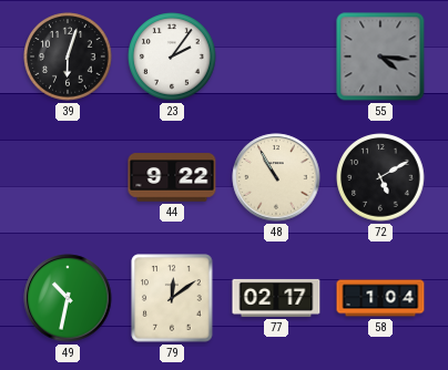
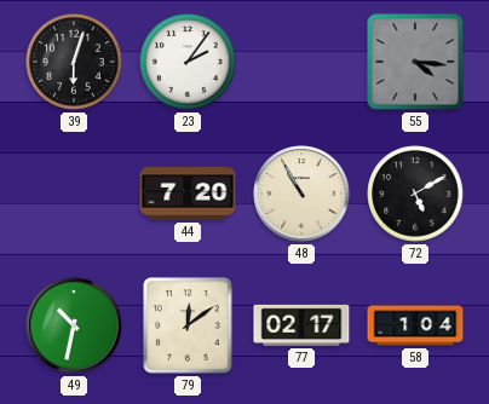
44: 9:22 -> 7:20 (188, 194)
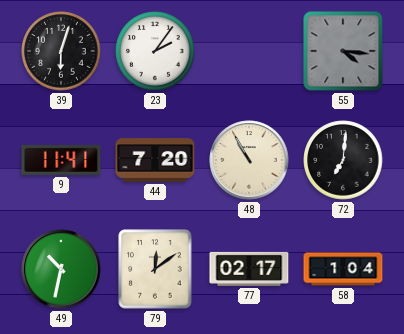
9: none -> 11:41 (61, 160)
72: 5:10 -> 7:01 (343, 160)
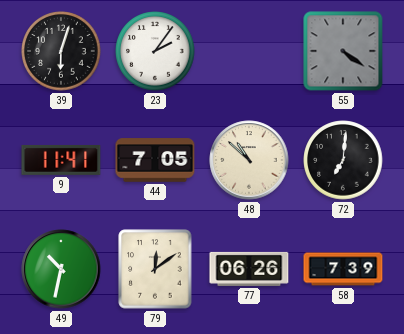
55: 4:16 -> 4:21 (343, 51)
44: 7:20 -> 7:05 (155, 160)
48: 10:55 -> 10:52 (249, 160)
77: 02:17 -> 06:26 (249, 269)
58: 1:04 -> 7:39 (343, 269)
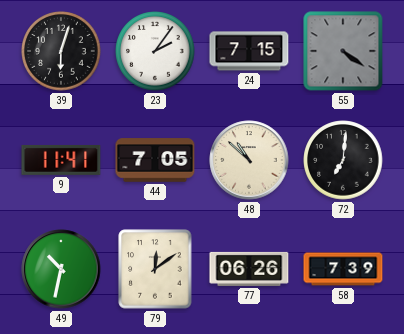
24: none -> 7:15 (249, 51)
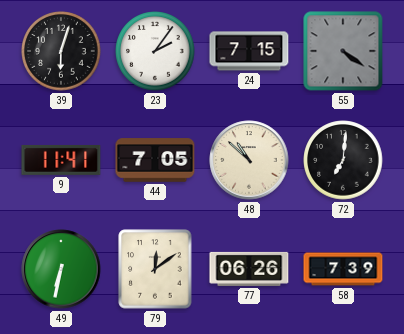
49: 10:32 -> 6:32 (61, 269)
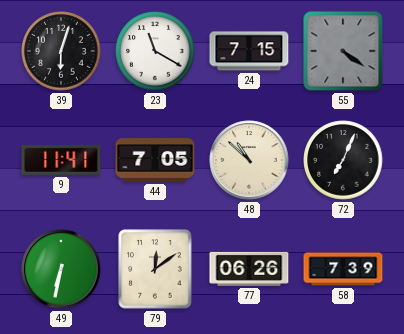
23: 2:06 -> 11:20 (155, 51)
72: 7:01 -> 7:04 (343, 160)
